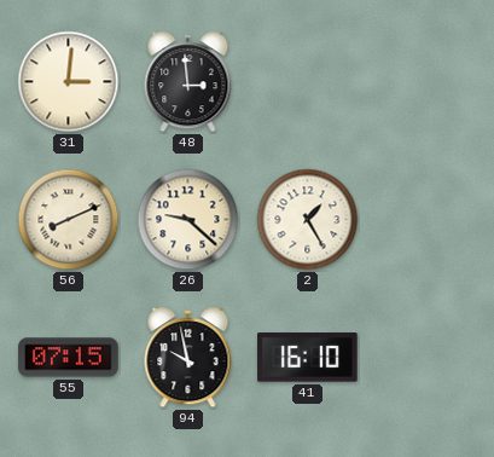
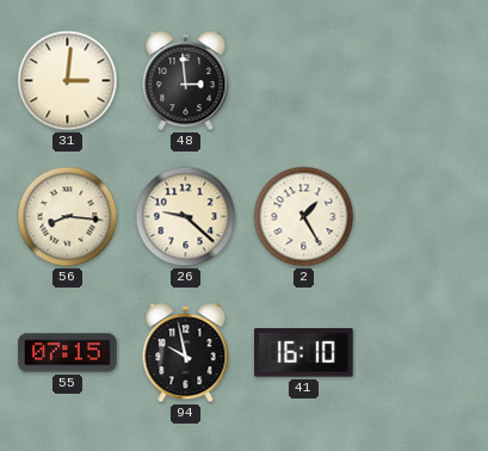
56: 8:11 -> 8:16 (68, 217)
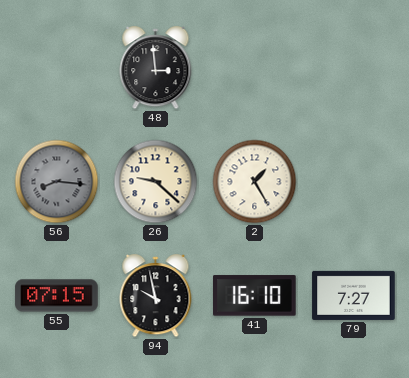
31: 3:01 -> none (68, 81)
56 dial: cream -> grey (57, 182)
79: none -> 7:27 (354, 295)
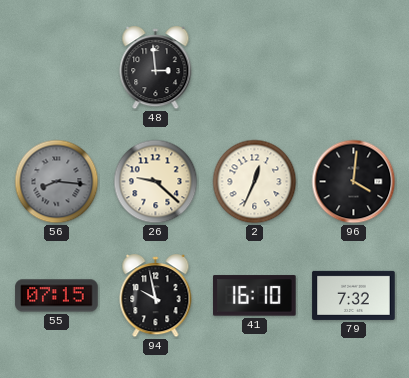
2: 1:25 -> 12:34 (255, 182)
96: none -> 4:01 (354, 182)
79: 7:27 -> 7:32 (354, 295)
